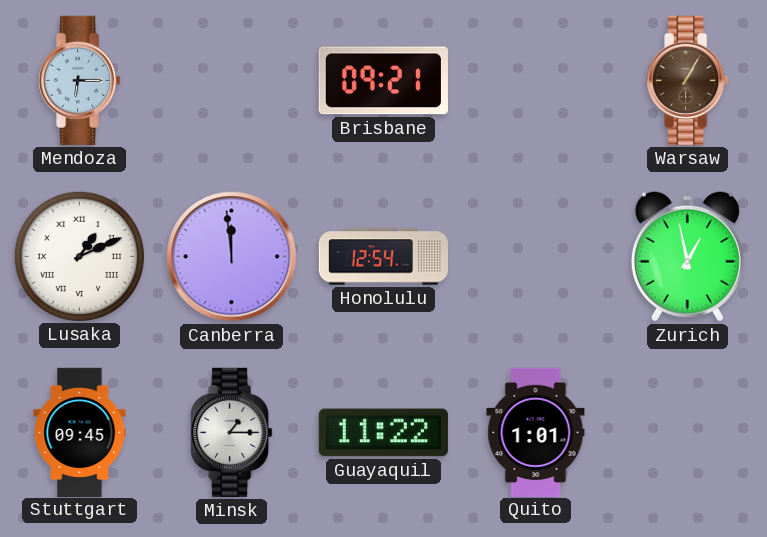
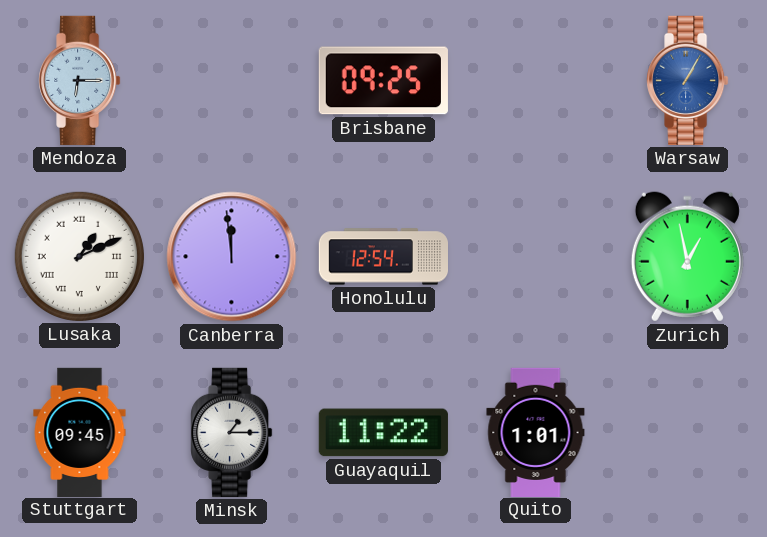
Brisbane: 09:21 -> 09:25 (383, 81)
Warsaw dial: brown -> blue (688, 80)
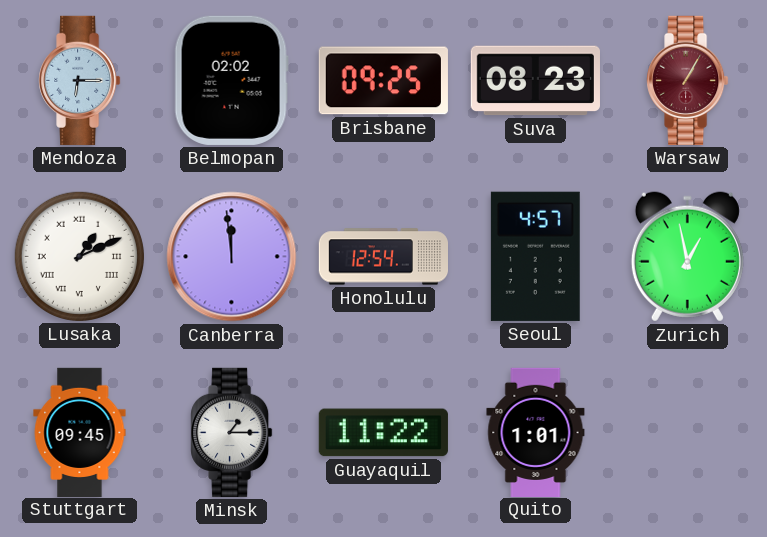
Belmopan: none -> 02:02 (231, 80)
Suva: none -> 08:23 (535, 81)
Warsaw dial: blue -> burgundy (688, 80)
Seoul: none -> 4:57 (535, 256)
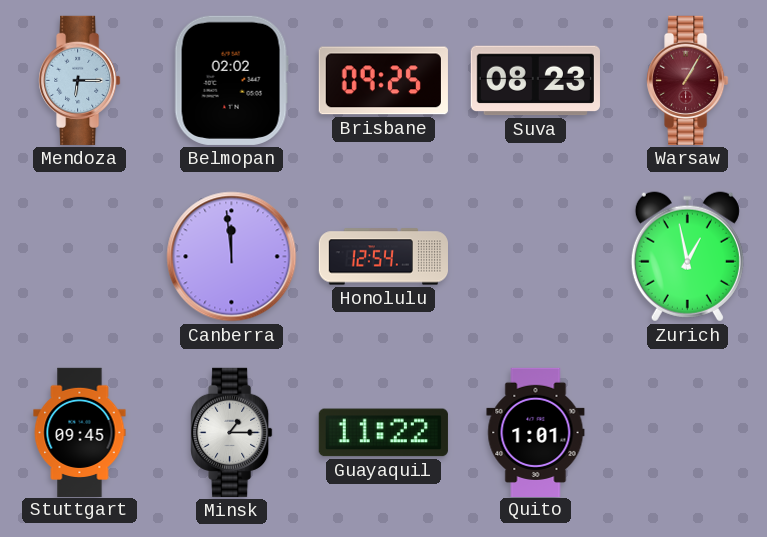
Lusaka: 1:11 -> none (79, 256)
Seoul: 4:57 -> none (535, 256)
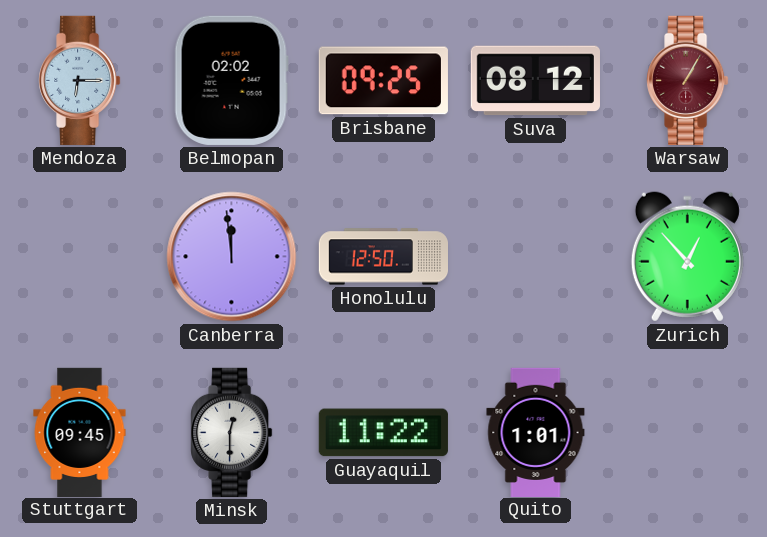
Suva: 08:23 -> 08:12 (535, 81)
Honolulu: 12:54 -> 12:50 (383, 257)
Zurich: 12:58 -> 12:53 (687, 257)
Minsk: 1:15 -> 12:30 (232, 432)
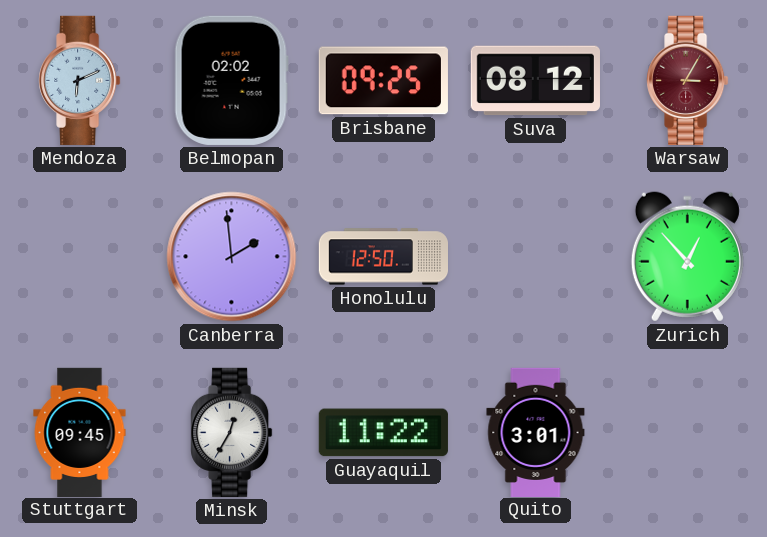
Mendoza: 6:15 -> 6:11 (80, 80)
Warsaw: 1:05 -> 3:05 (688, 80)
Canberra: 11:59 -> 1:59 (232, 257)
Minsk: 12:30 -> 12:35 (232, 432)
Quito: 1:01 -> 3:01 (536, 432)
